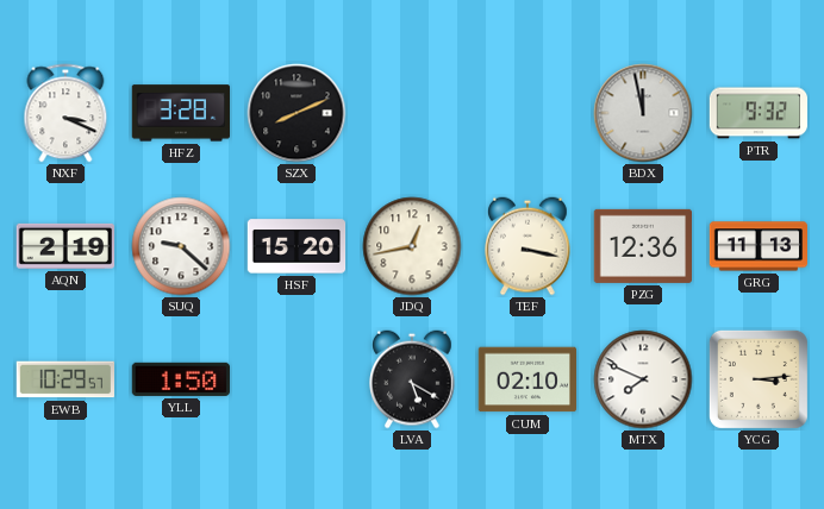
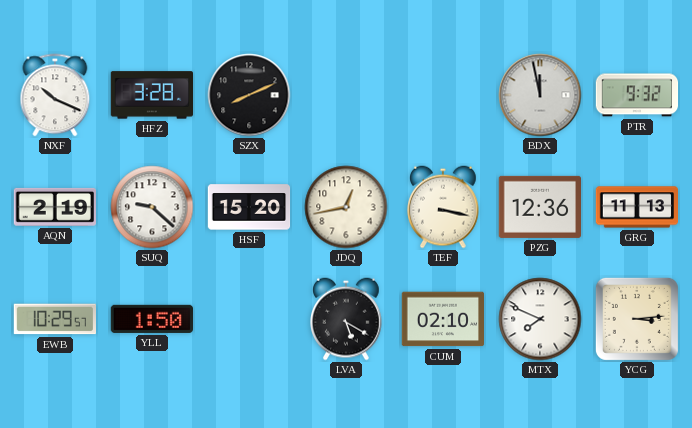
NXF: 3:19 -> 10:19 (55, 95)
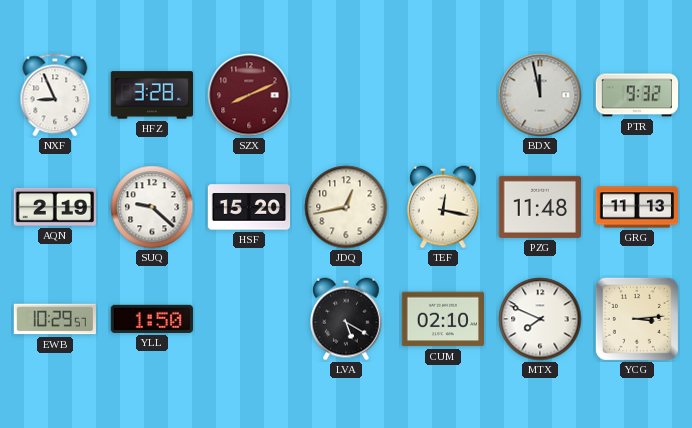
NXF: 10:19 -> 8:56 (55, 95)
SZX dial: black -> burgundy (249, 95)
TEF: 3:17 -> 12:17 (444, 207)
PZG: 12:36 -> 11:48 (539, 207)
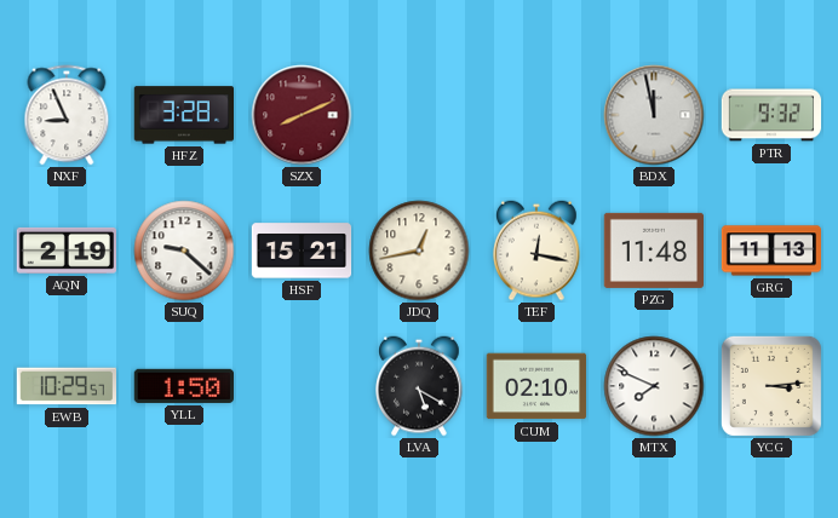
HSF: 15:20 -> 15:21 (302, 251)
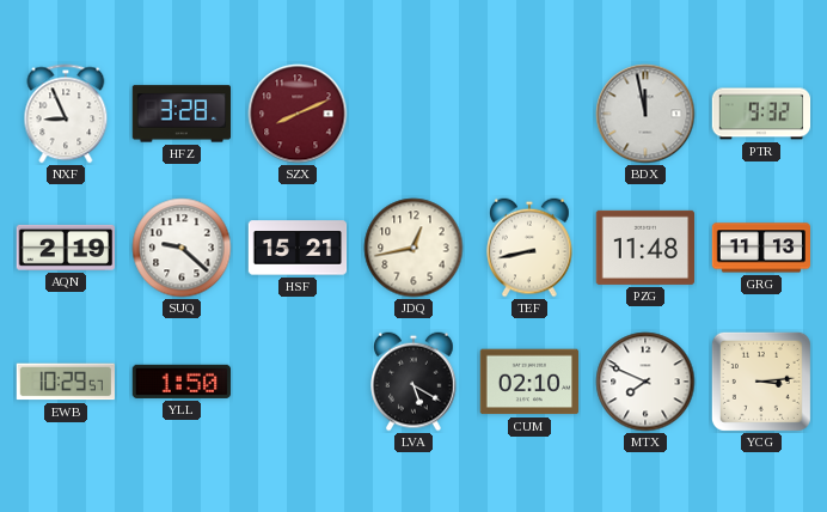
TEF: 12:17 -> 8:43 (531, 248)
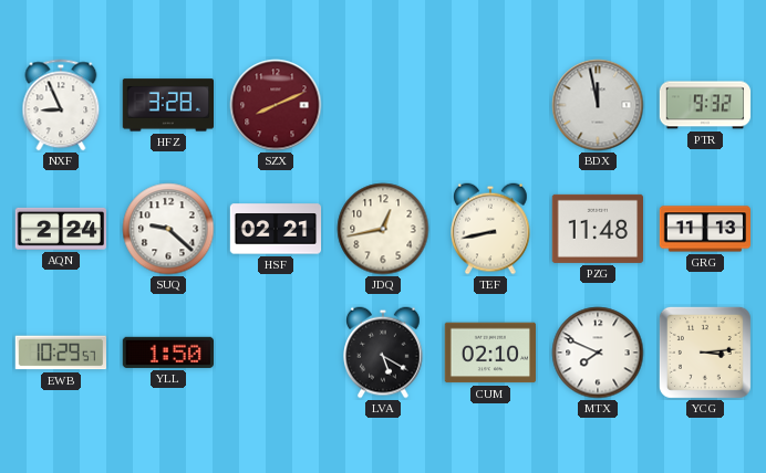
AQN: 2:19 -> 2:24 (60, 229)
HSF: 15:21 -> 02:21 (276, 229)
